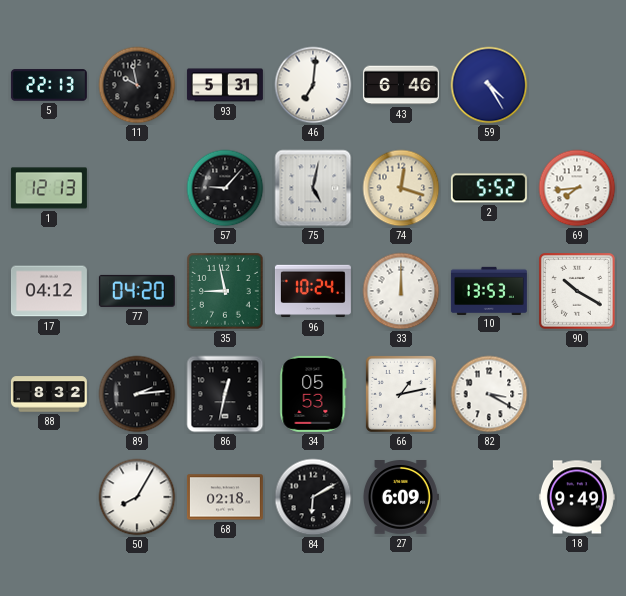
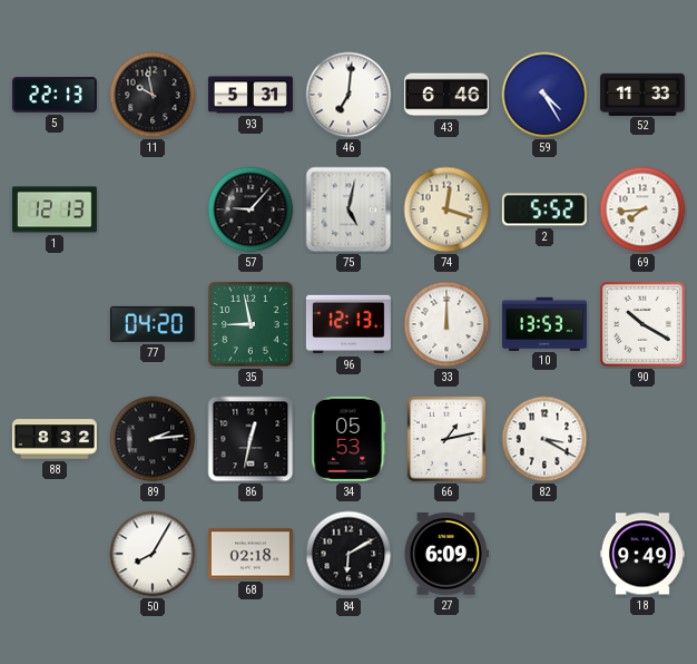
52: none -> 11:33 (642, 94)
17: 04:12 -> none (49, 291)
96: 10:24 -> 12:13 (348, 324)
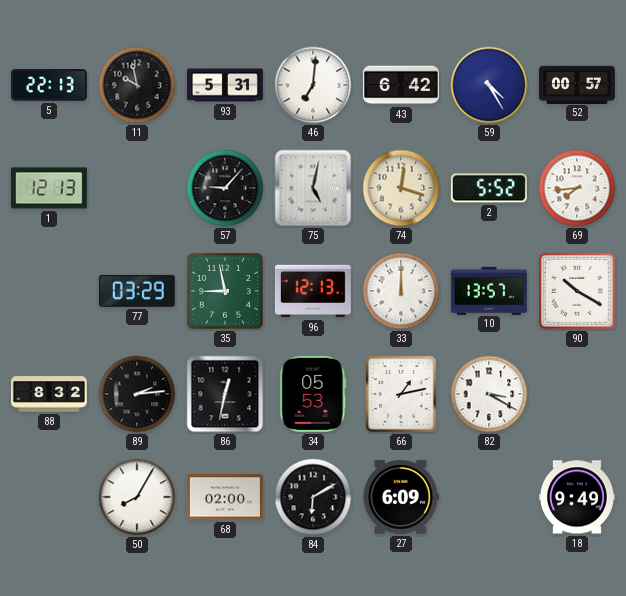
43: 6:46 -> 6:42 (401, 85)
52: 11:33 -> 00:57 (577, 84)
77: 04:20 -> 03:29 (137, 291)
10: 13:53 -> 13:57 (489, 290)
68: 02:18 -> 02:00 (225, 497)
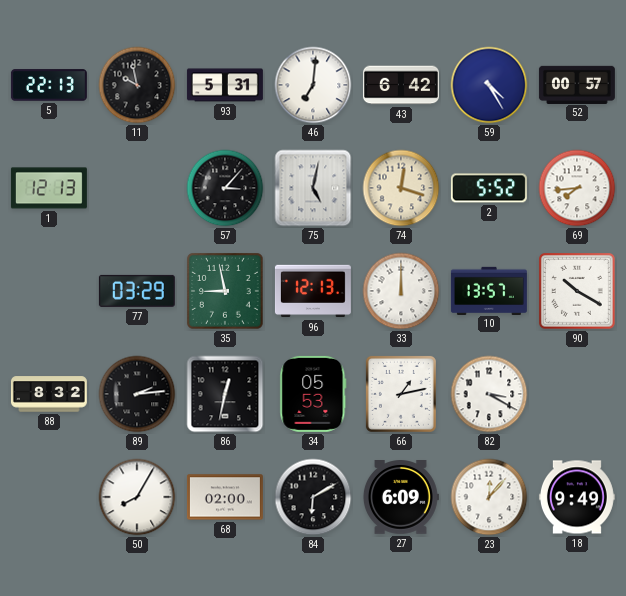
57: 9:07 -> 3:07 (225, 188)
23: none -> 12:07 (489, 497)
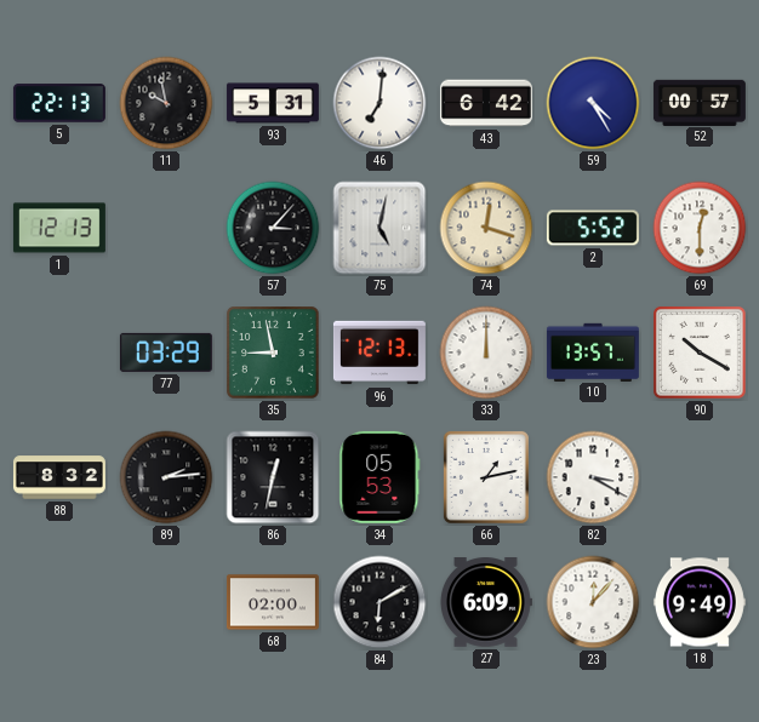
69: 7:44 -> 12:30 (700, 228)
50: 8:05 -> none (137, 497)
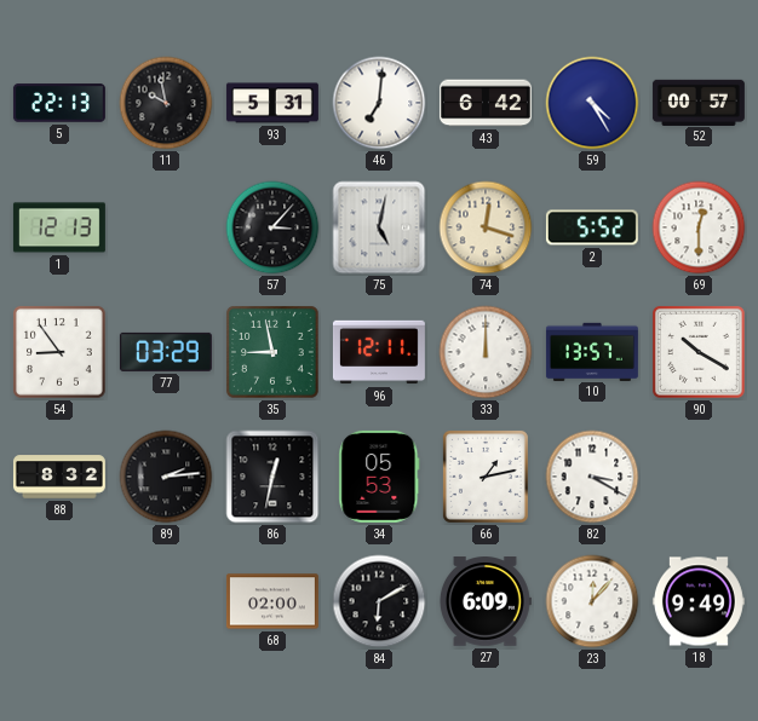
54: none -> 8:54 (61, 353)
96: 12:13 -> 12:11 (379, 352)
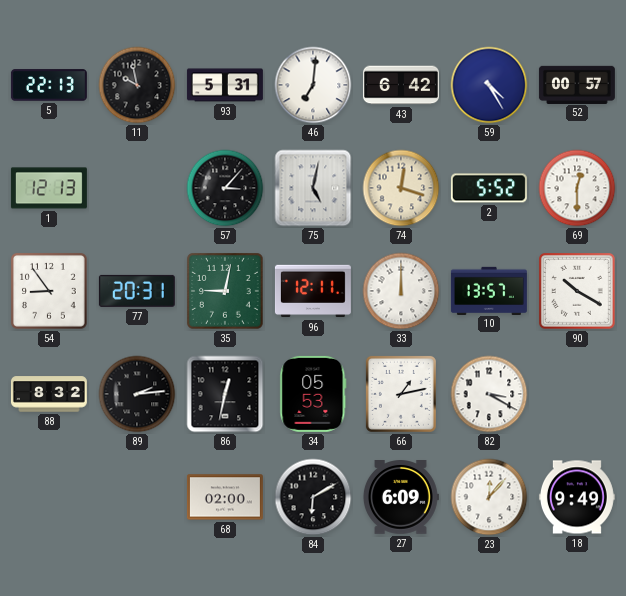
77: 03:29 -> 20:31 (137, 291)
35: 8:58 -> 9:02 (226, 292)
